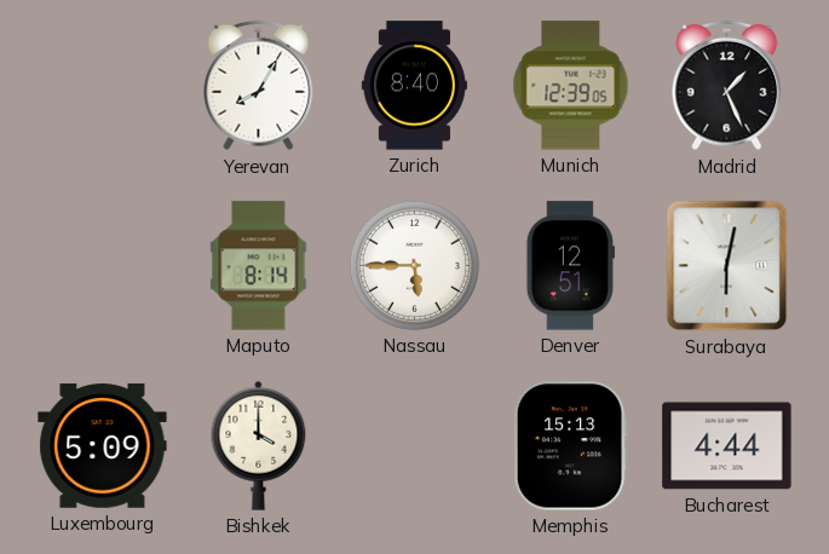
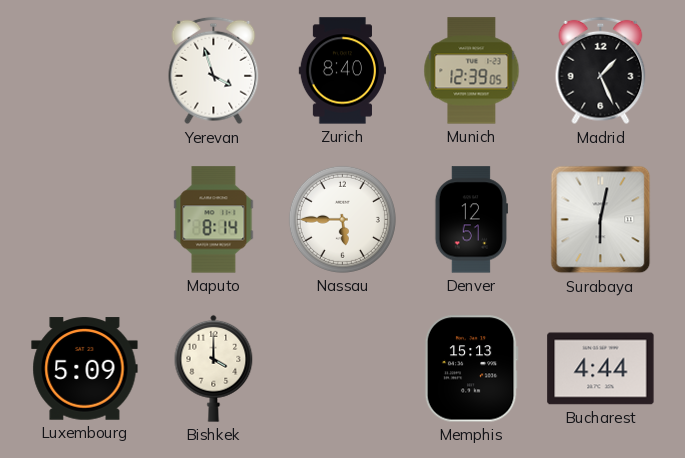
Yerevan: 8:05 -> 3:57 (214, 71)
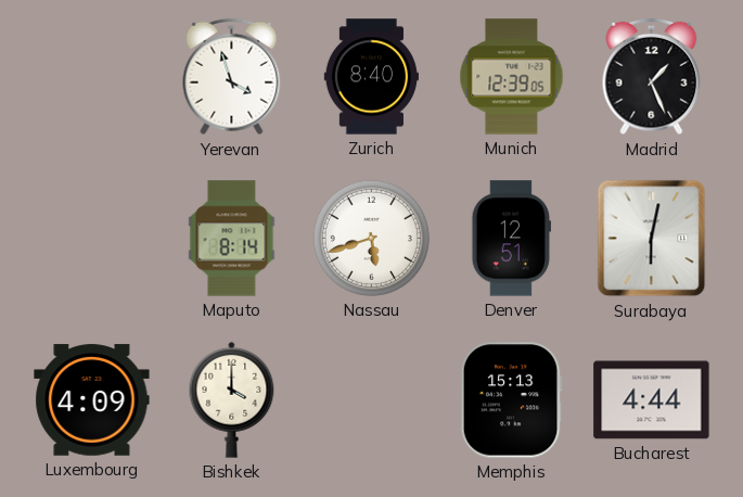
Nassau: 5:45 -> 5:42 (371, 238)
Luxembourg: 5:09 -> 4:09 (92, 400)
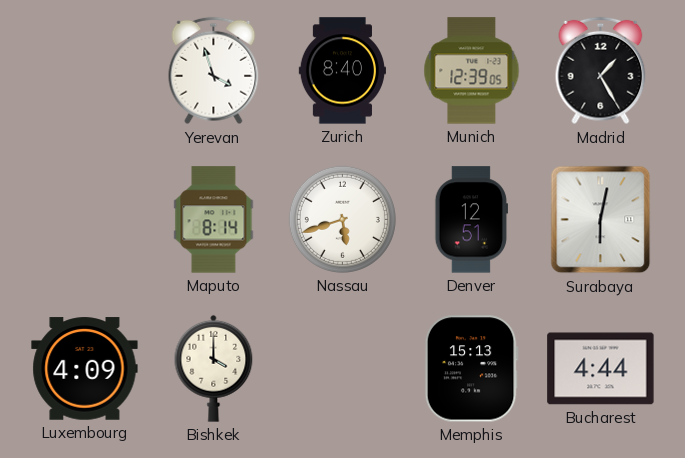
Madrid: 1:26 -> 1:25 (601, 71)
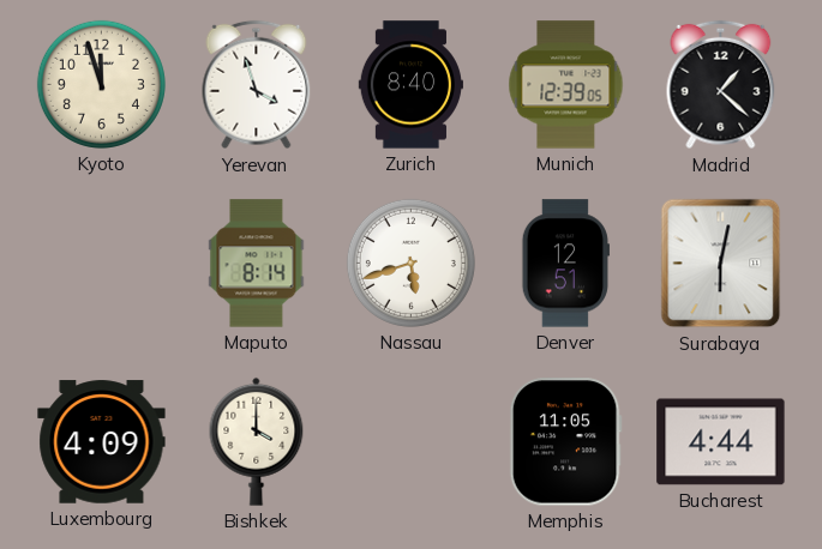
Kyoto: none -> 11:57 (101, 84)
Madrid: 1:25 -> 1:22 (721, 85)
Memphis: 15:13 -> 11:05 (565, 442)
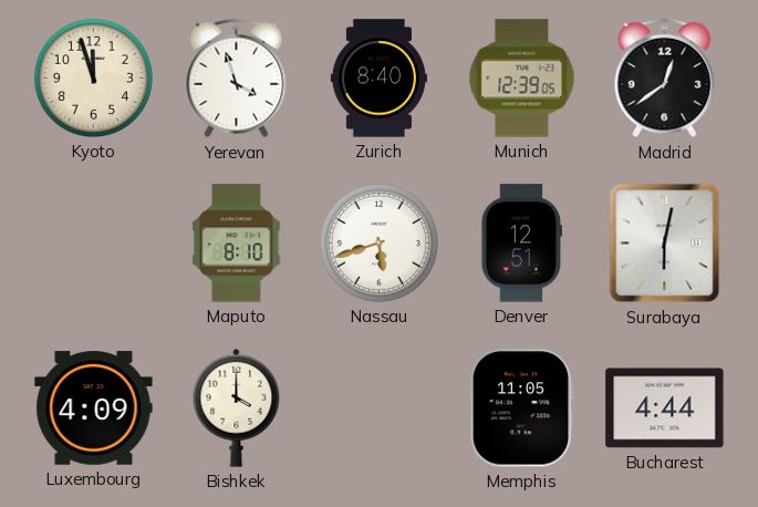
Madrid: 1:22 -> 12:39 (665, 79)
Maputo: 8:14 -> 8:10 (237, 244)
